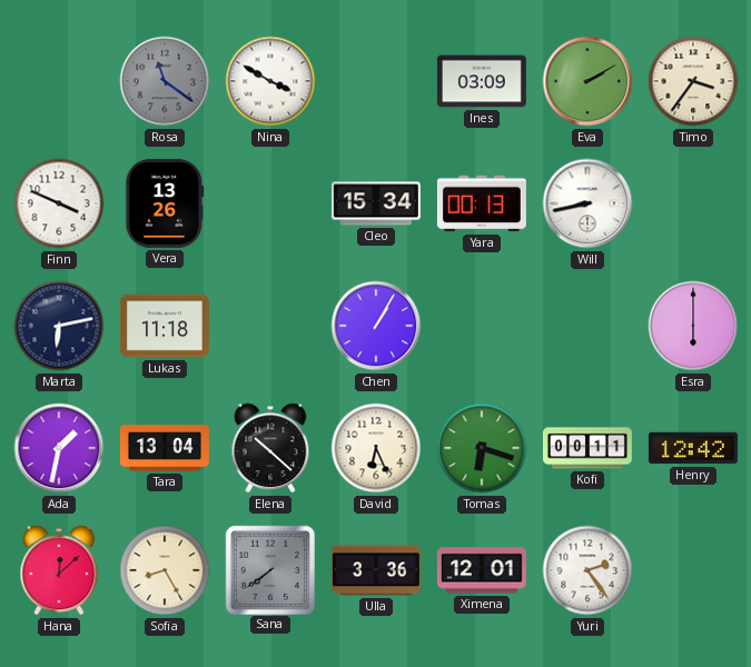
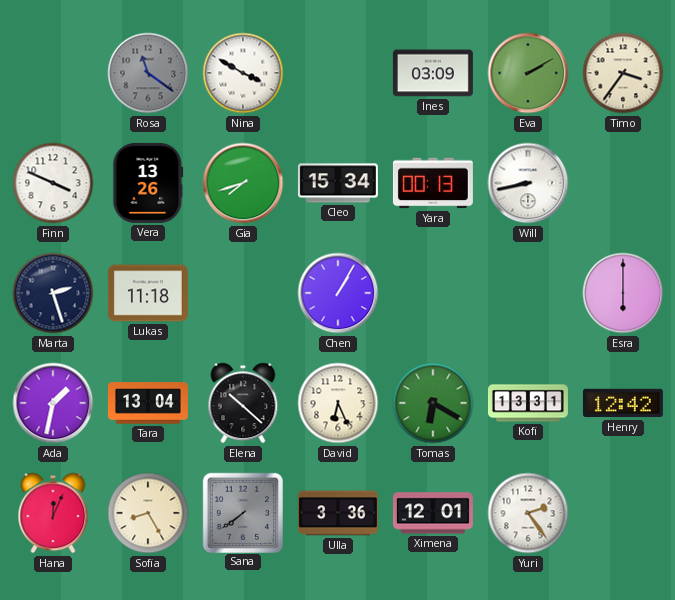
Gia: none -> 7:42 (243, 183)
Marta: 6:13 -> 2:27 (53, 293)
Tomas: 6:18 -> 6:20 (433, 403)
Kofi: 00:11 -> 13:31 (528, 403)
Hana: 12:08 -> 12:04 (53, 513)
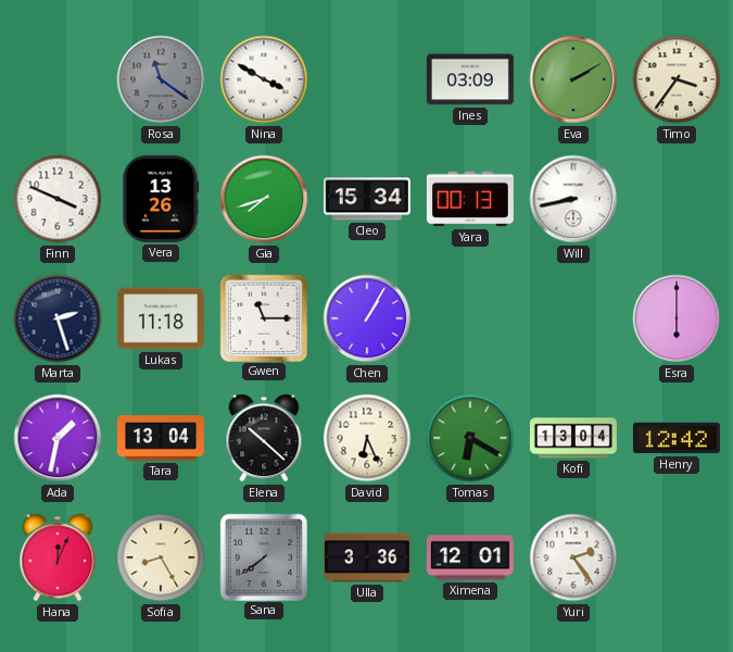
Gwen: none -> 11:15 (263, 317)
Kofi: 13:31 -> 13:04 (573, 438)
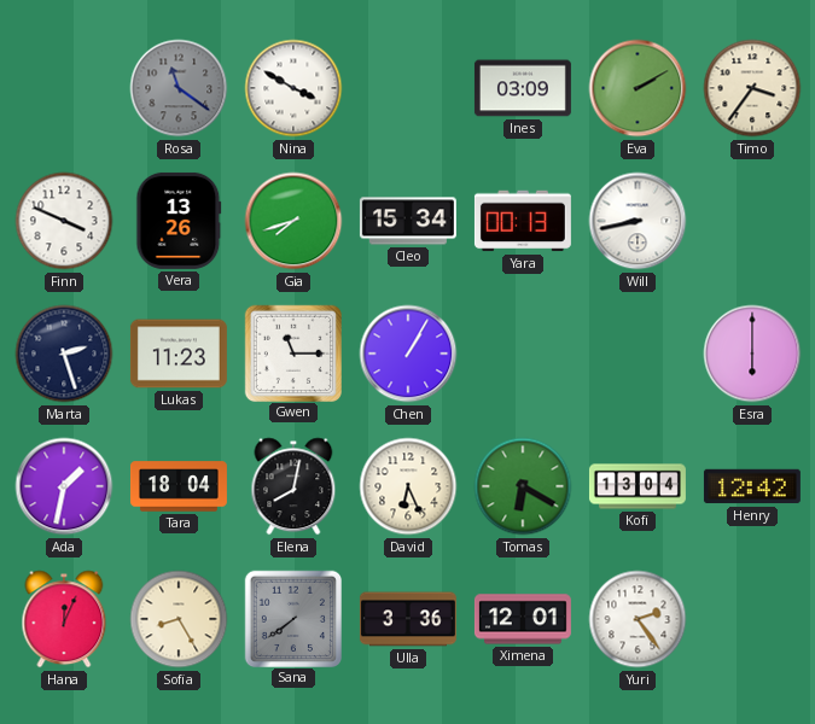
Lukas: 11:18 -> 11:23 (179, 354)
Tara: 13:04 -> 18:04 (179, 486)
Elena: 10:22 -> 8:02 (293, 486)
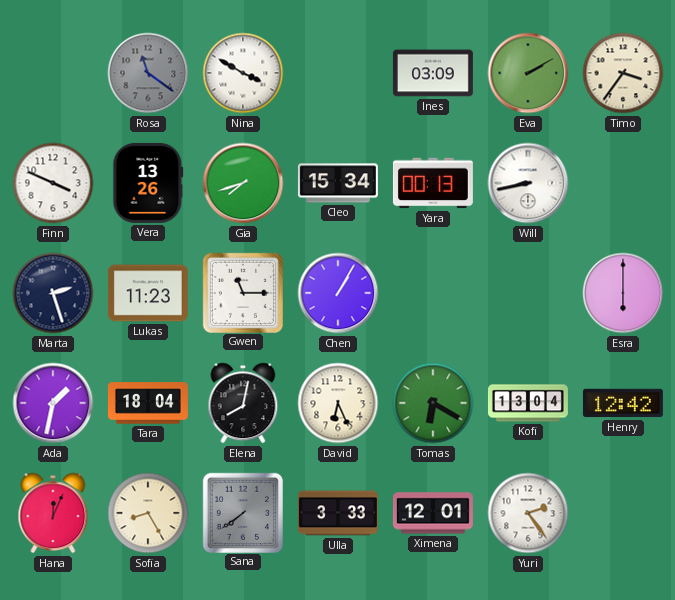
Ulla: 3:36 -> 3:33 (338, 513)
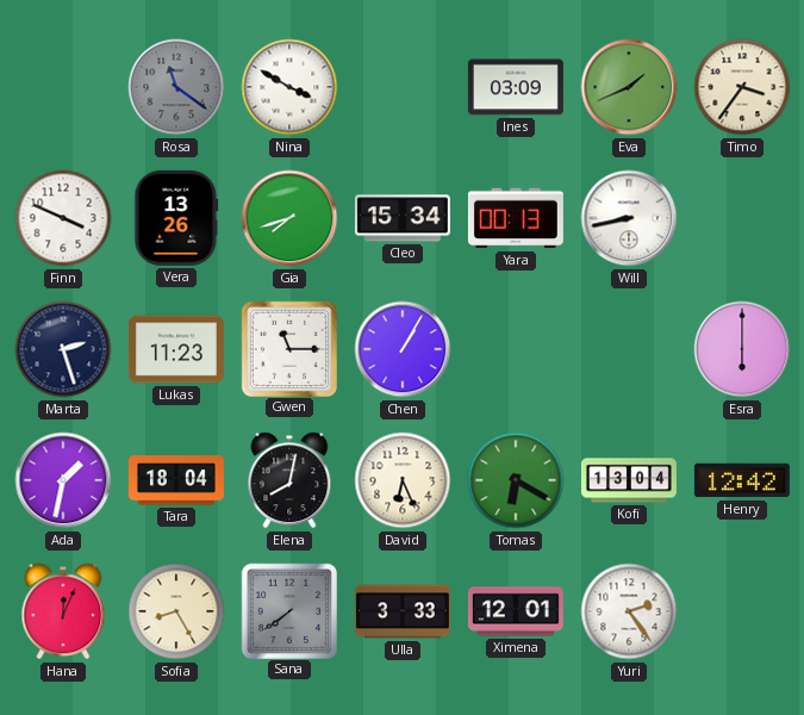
Eva: 2:10 -> 1:41 (629, 87)
